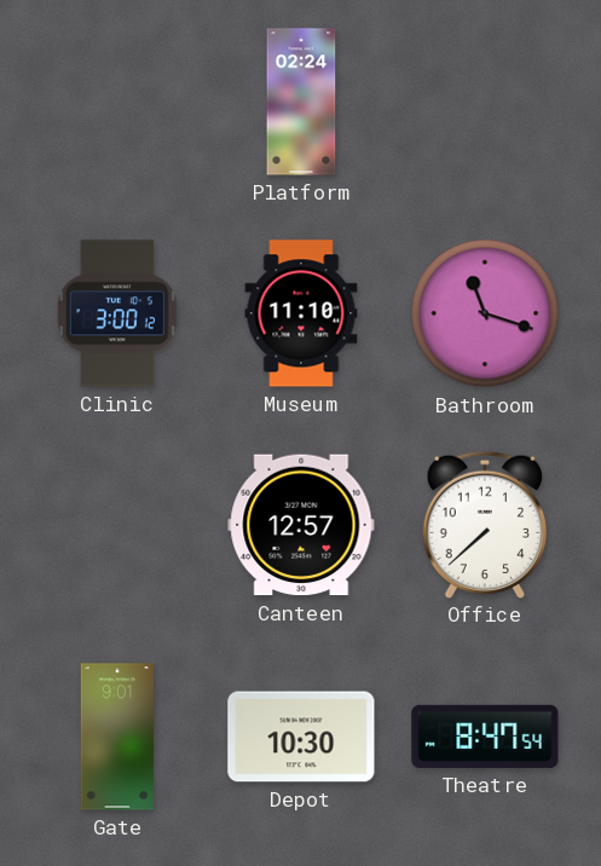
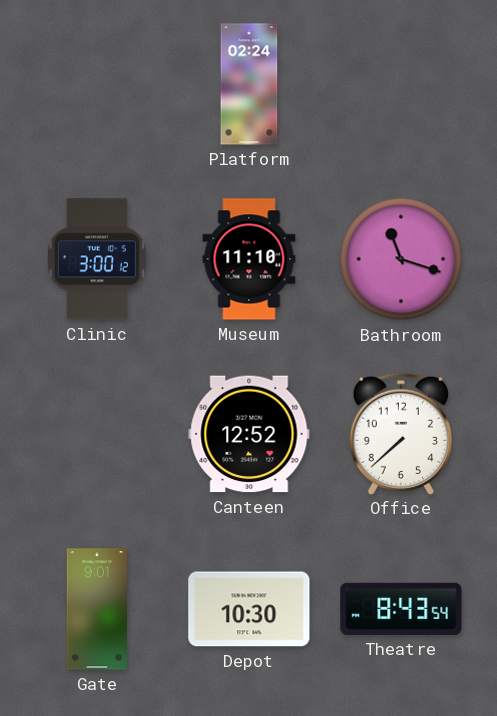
Canteen: 12:57 -> 12:52 (249, 434)
Theatre: 8:47 -> 8:43 (401, 609)
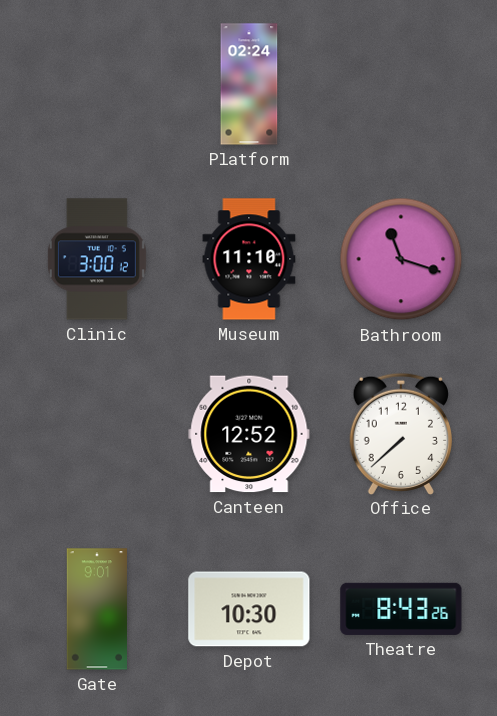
Theatre: 8:43:54 -> 8:43:26 (401, 609)
